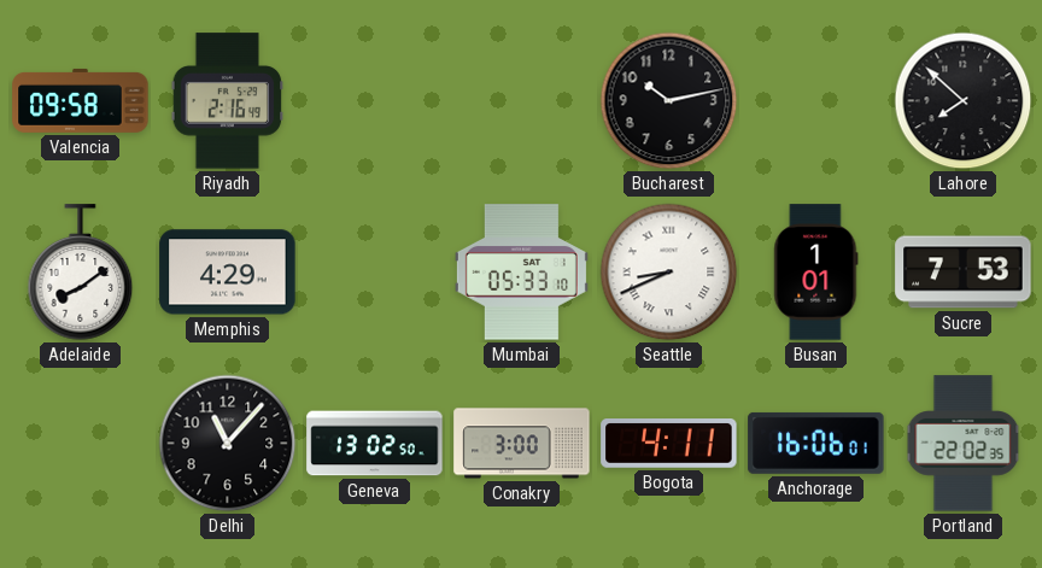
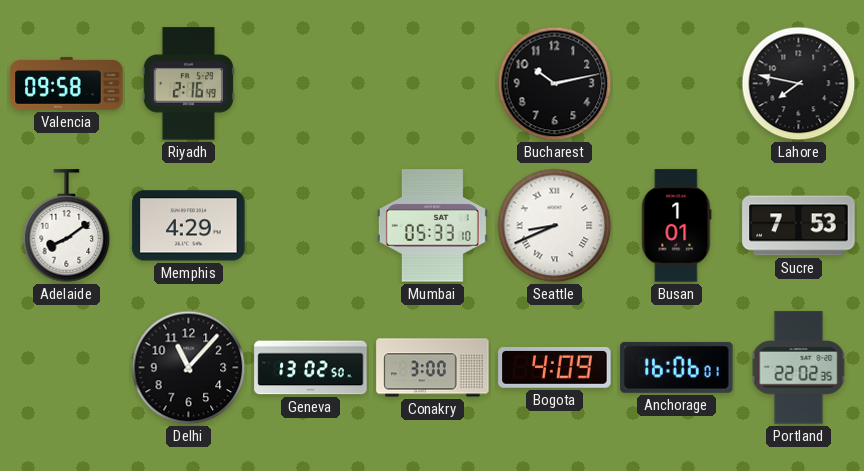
Lahore: 7:52 -> 7:47 (799, 84)
Bogota: 4:11 -> 4:09 (555, 368)
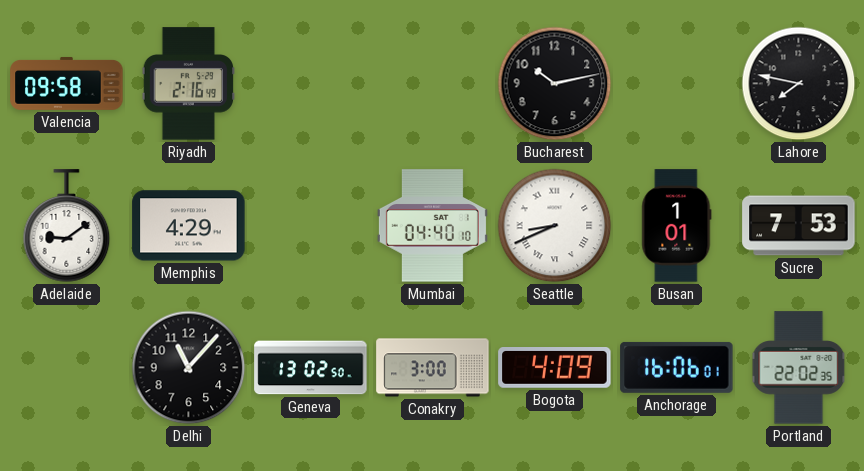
Adelaide: 8:09 -> 9:09 (67, 226)
Mumbai: 05:33 -> 04:40 (432, 226)
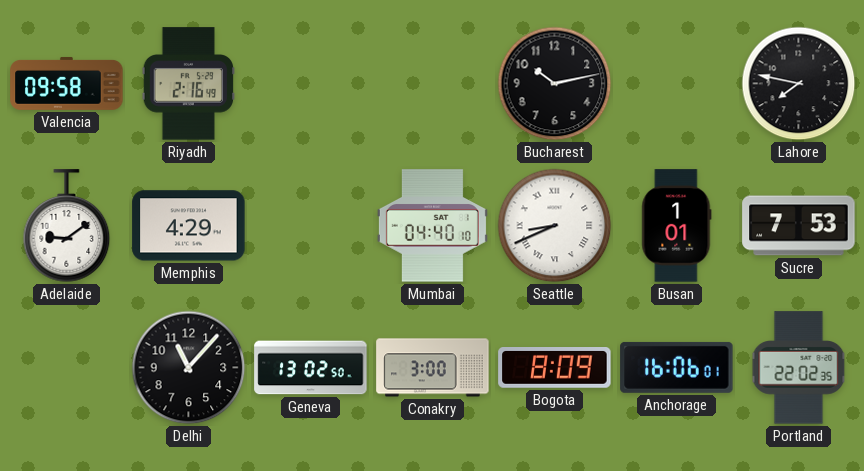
Bogota: 4:09 -> 8:09 (555, 368)
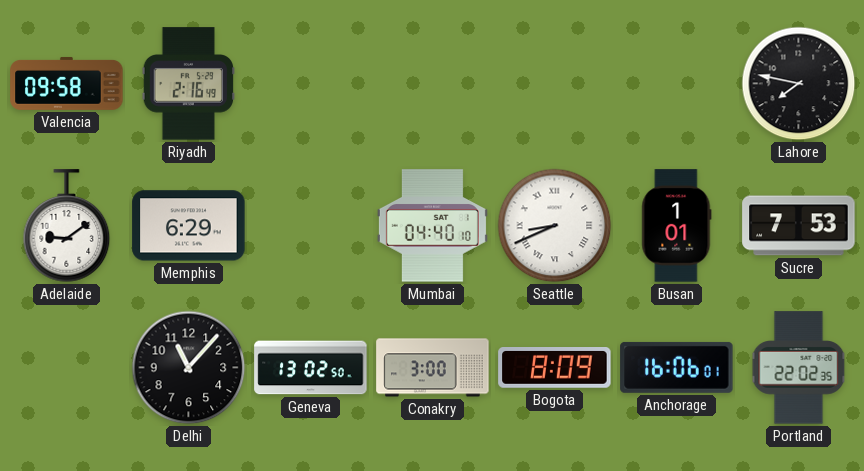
Bucharest: 10:13 -> none (555, 84)
Memphis: 4:29 -> 6:29 (189, 226)
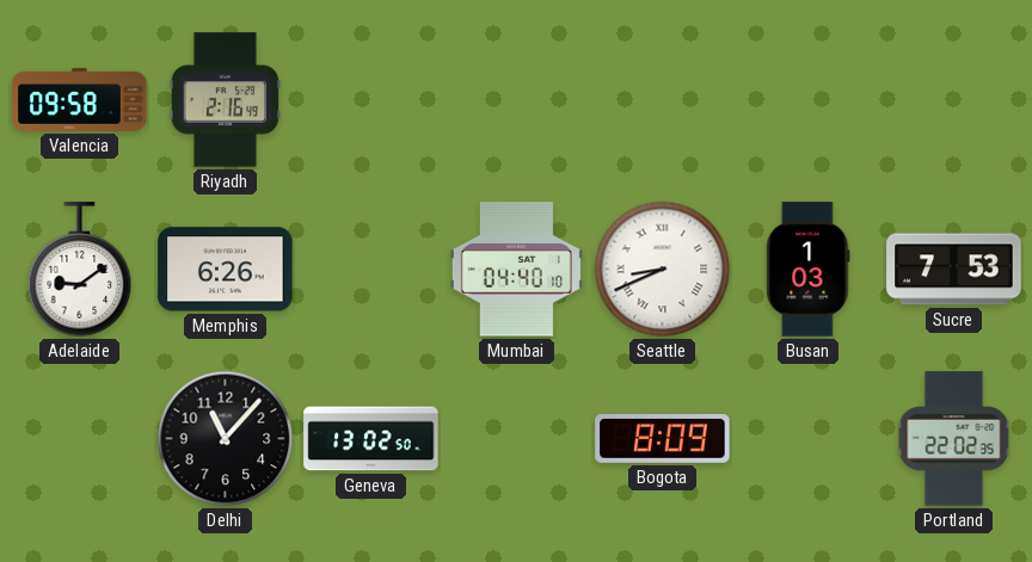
Lahore: 7:47 -> none (799, 84)
Memphis: 6:29 -> 6:26 (226, 270)
Busan: 1:01 -> 1:03 (809, 270)
Conakry: 3:00 -> none (433, 368)
Anchorage: 16:06 -> none (677, 367)
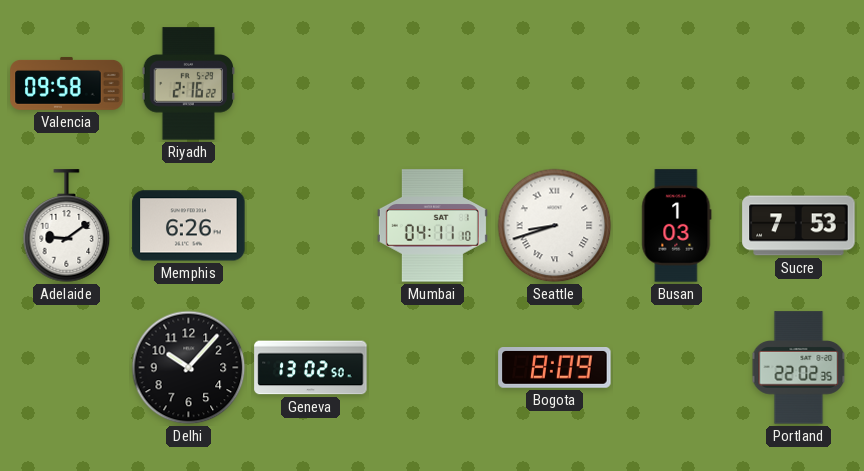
Riyadh: 2:16:49 -> 2:16:22 (189, 84)
Mumbai: 04:40 -> 04:11 (432, 226)
Seattle: 8:41 -> 8:42 (555, 226)
Delhi: 11:07 -> 10:07 (189, 368)
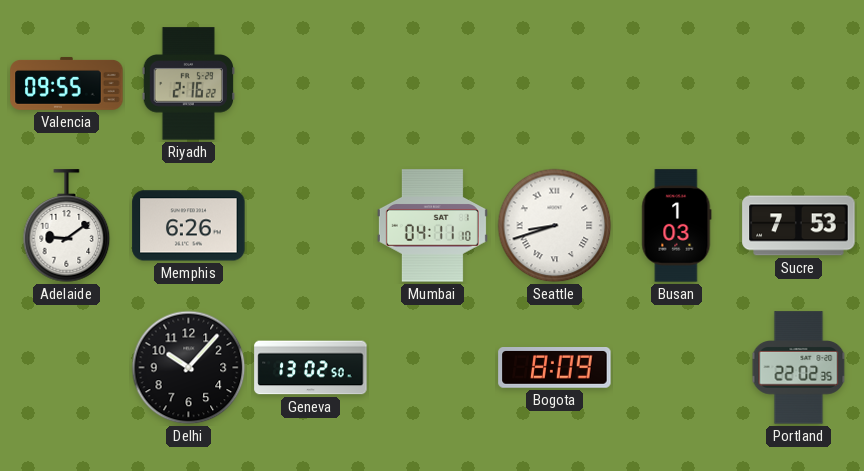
Valencia: 09:58 -> 09:55 (67, 83)
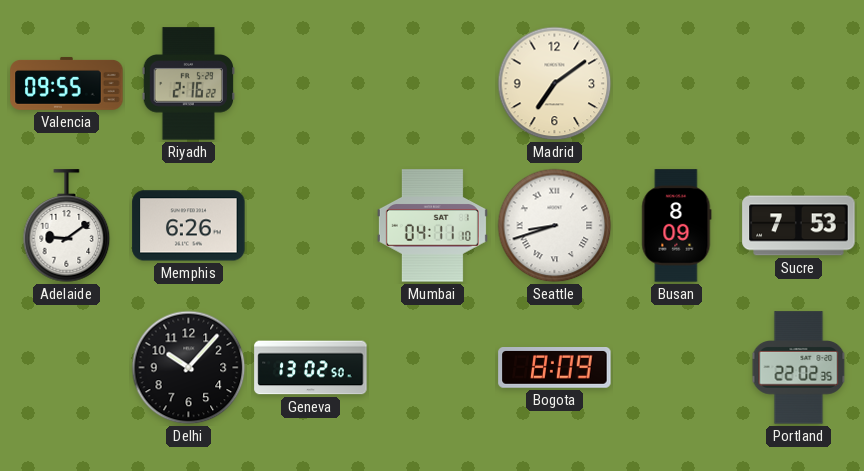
Madrid: none -> 7:09 (555, 84)
Busan: 1:03 -> 8:09 (677, 226)
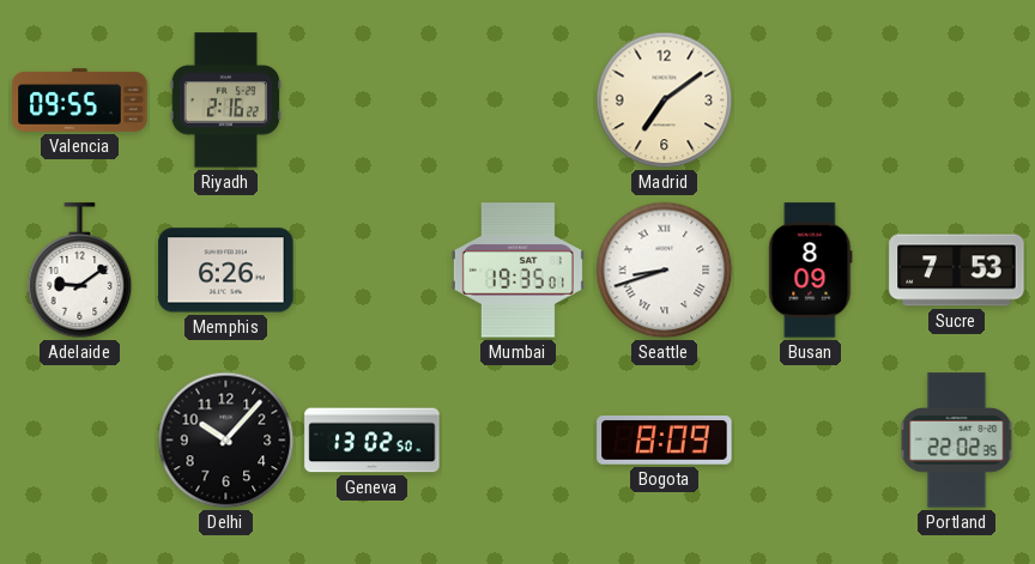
Mumbai: 04:11 -> 19:35 (517, 271)
